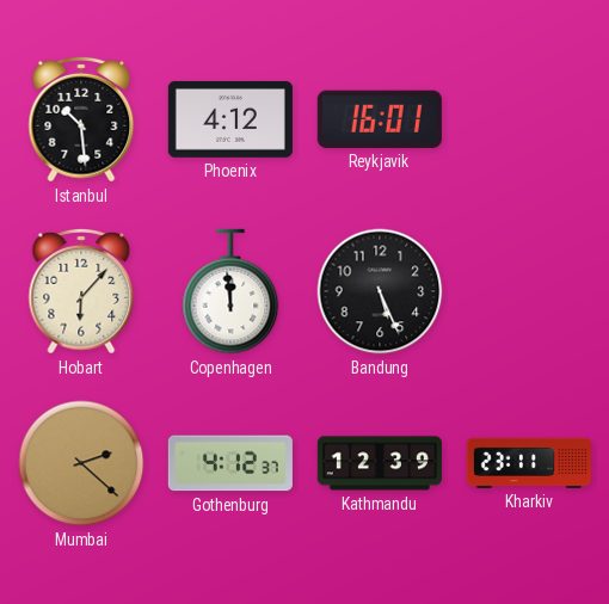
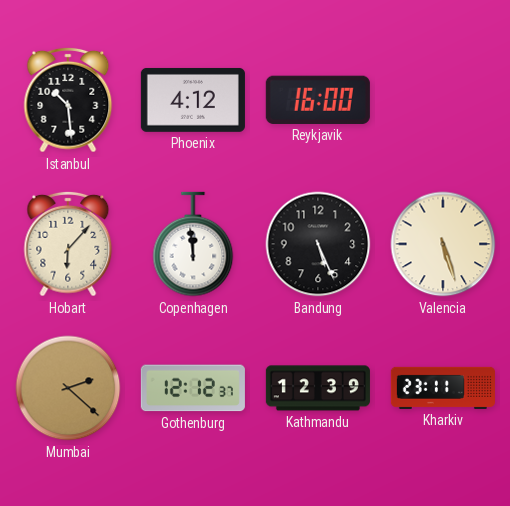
Reykjavik: 16:01 -> 16:00 (318, 100)
Valencia: none -> 5:27 (443, 244)
Gothenburg: 4:12 -> 12:12 (193, 388)
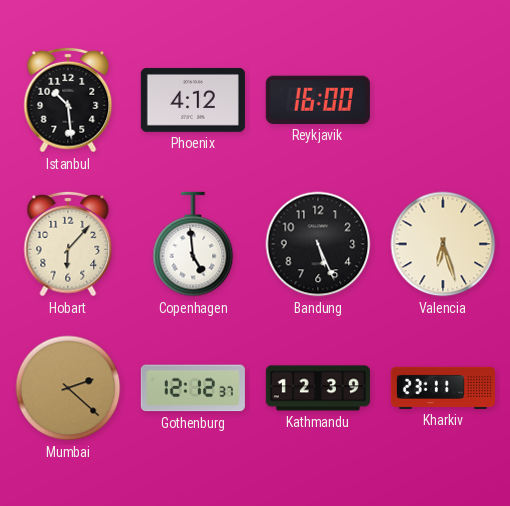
Copenhagen: 11:59 -> 4:59 (193, 244)
Valencia: 5:27 -> 6:27 (443, 244)
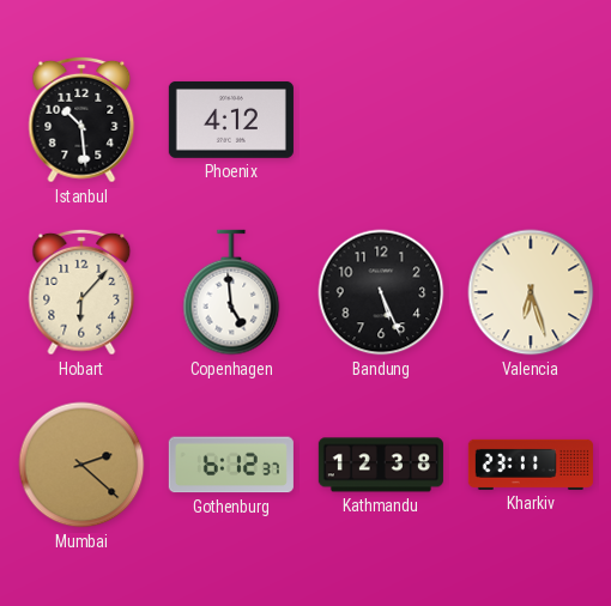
Reykjavik: 16:00 -> none (318, 100)
Gothenburg: 12:12 -> 6:12 (231, 465)
Kathmandu: 12:39 -> 12:38 (381, 465)
